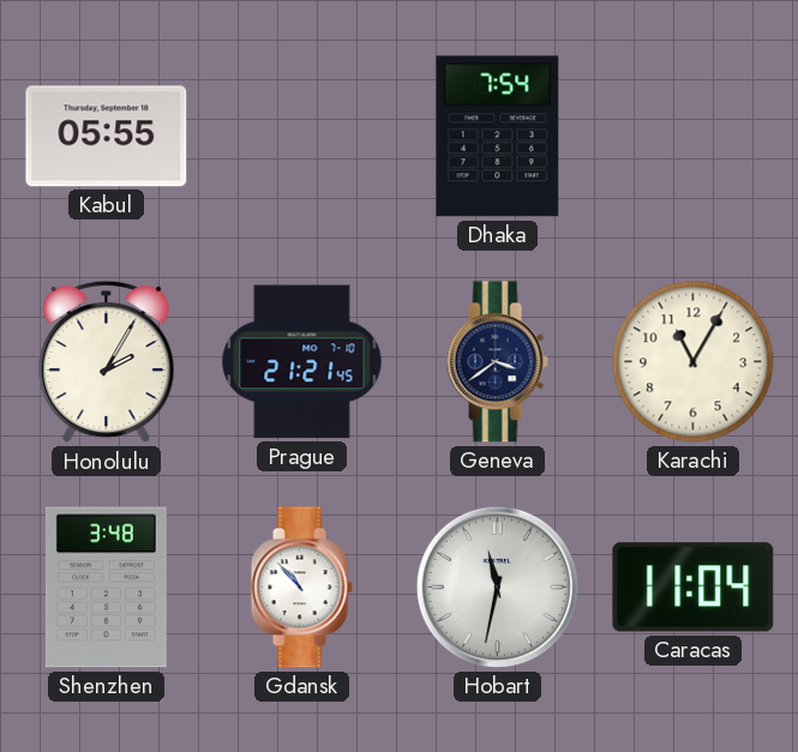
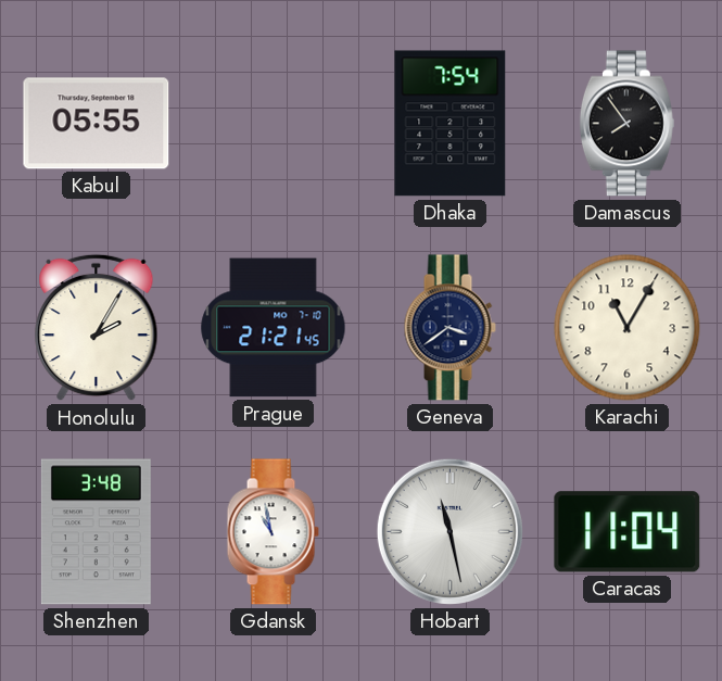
Damascus: none -> 7:54 (626, 124)
Gdansk: 10:53 -> 10:58 (273, 532)
Hobart: 11:32 -> 11:28 (449, 531)
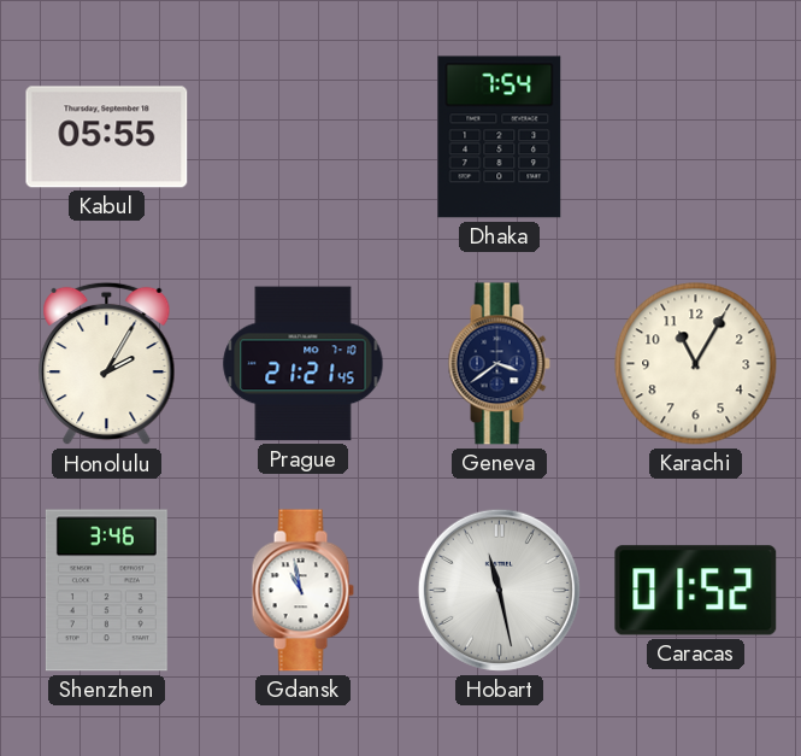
Damascus: 7:54 -> none (626, 124)
Shenzhen: 3:48 -> 3:46 (106, 591)
Caracas: 11:04 -> 01:52 (696, 591)
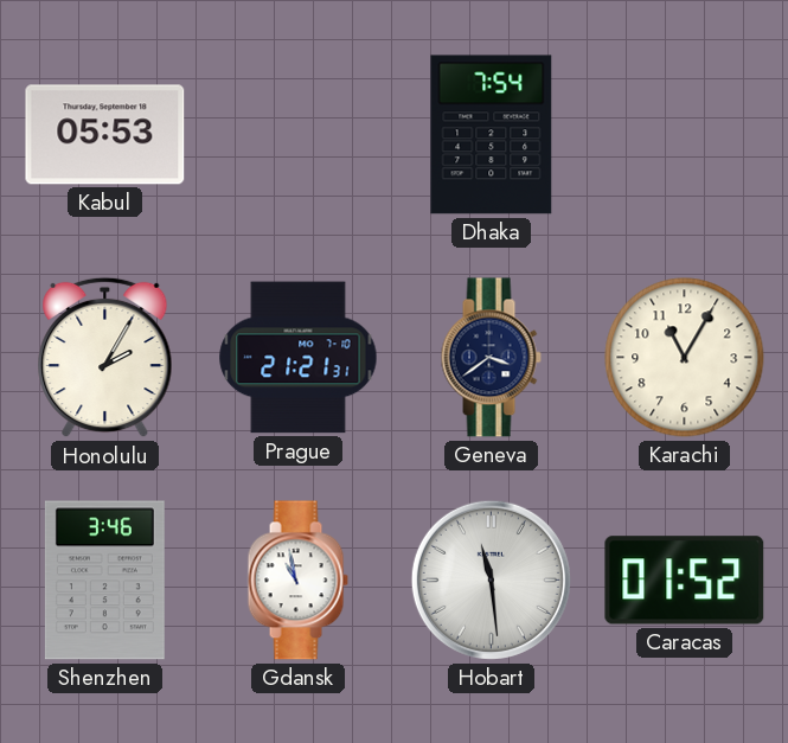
Kabul: 05:55 -> 05:53 (105, 135)
Prague: 21:21:45 -> 21:21:31 (299, 358)
Hobart: 11:28 -> 11:29 (491, 579)
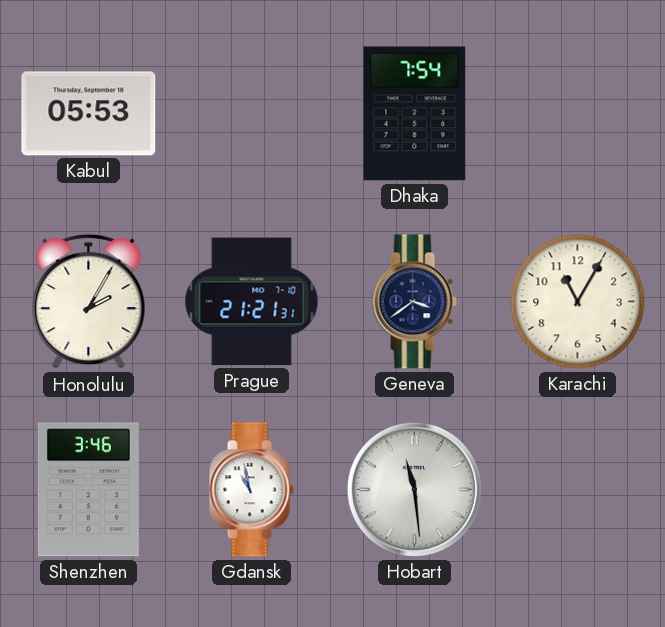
Caracas: 01:52 -> none (685, 581)
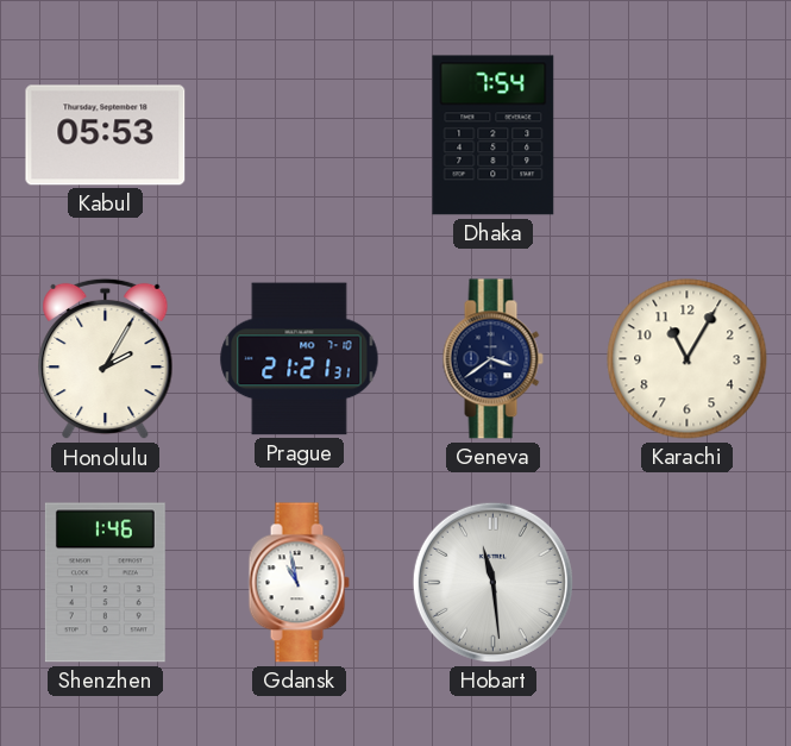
Shenzhen: 3:46 -> 1:46 (105, 583)
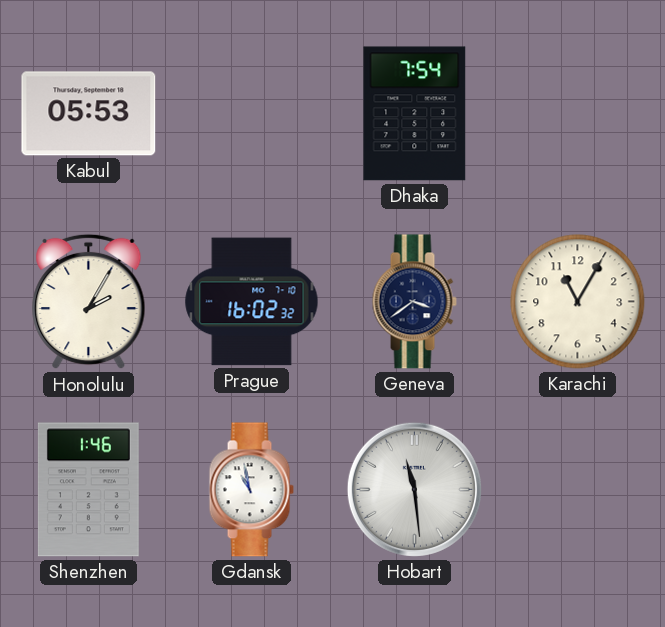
Prague: 21:21 -> 16:02 (252, 302)
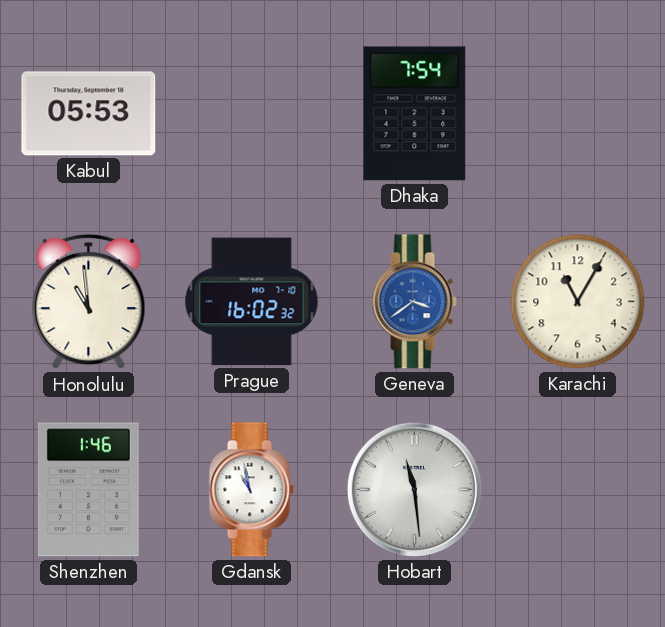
Honolulu: 2:05 -> 10:59 (89, 302)
Geneva dial: navy -> blue (414, 302)
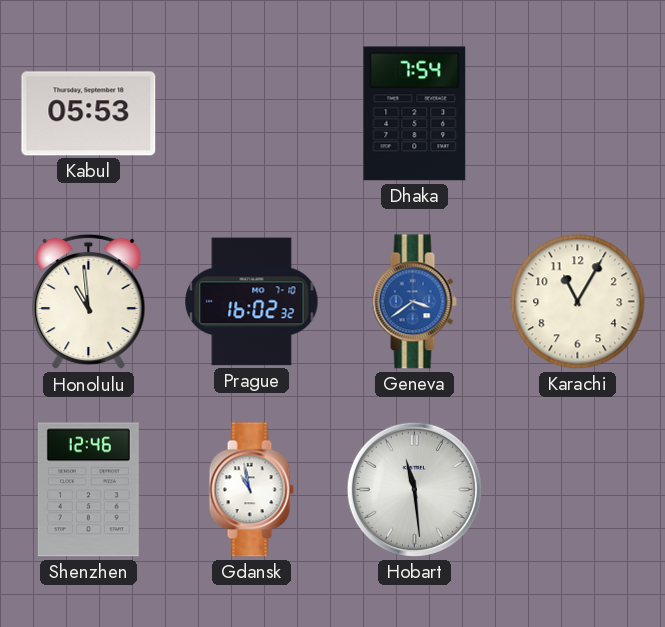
Shenzhen: 1:46 -> 12:46 (88, 490)
